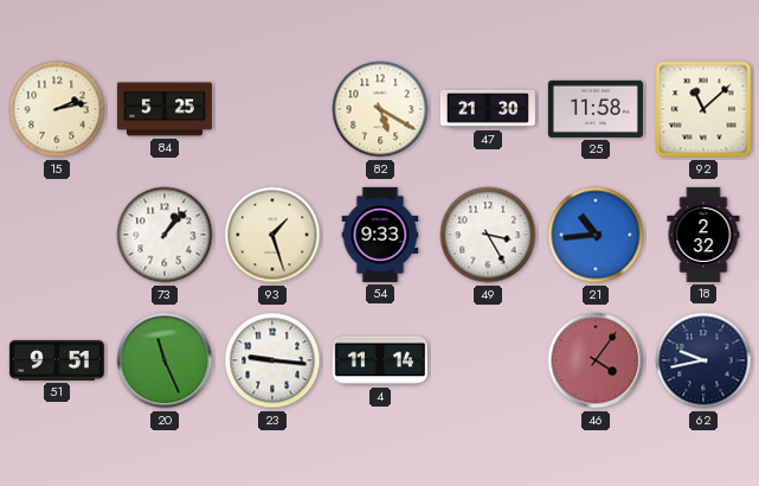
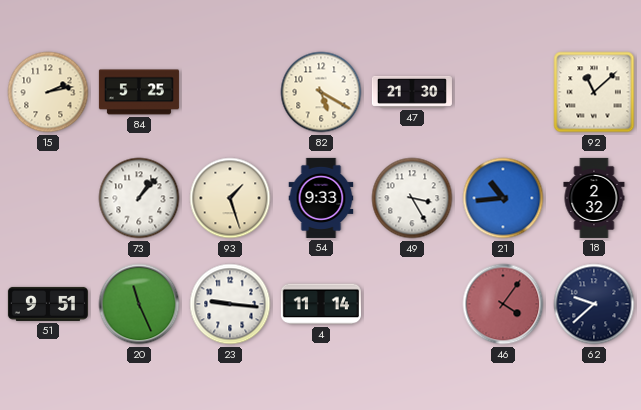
25: 11:58 -> none (596, 109)
62: 9:43 -> 9:38 (594, 304)
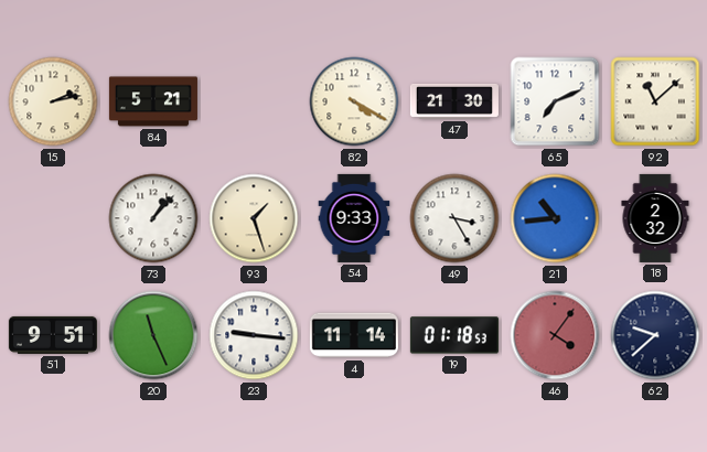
84: 5:25 -> 5:21 (153, 101)
82: 5:20 -> 4:20 (354, 101)
65: none -> 7:11 (555, 101)
19: none -> 01:18 (454, 335)
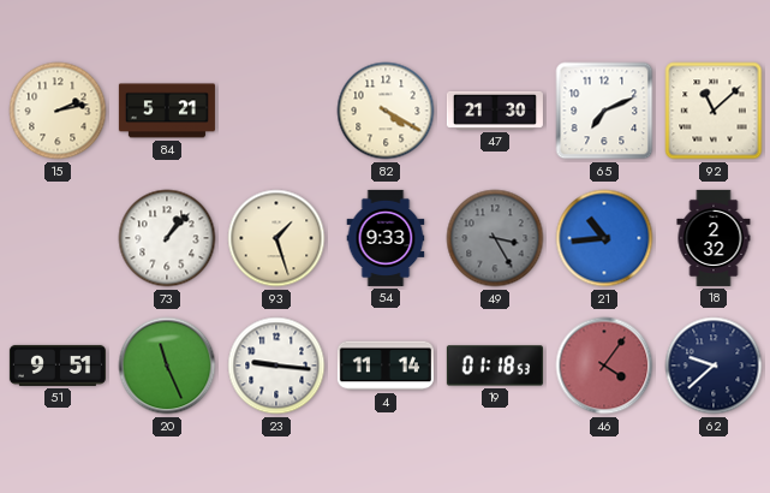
49 dial: white -> grey (495, 238)
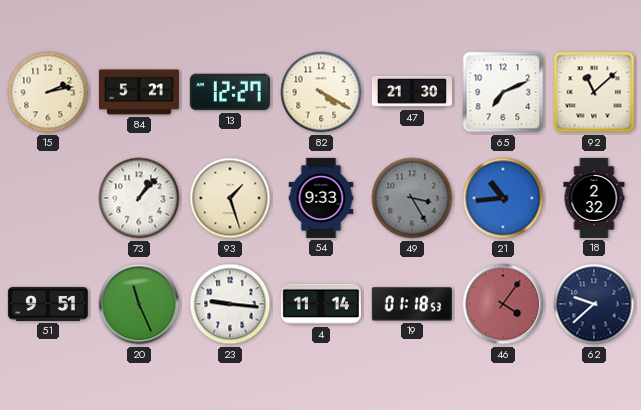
13: none -> 12:27 (230, 92)
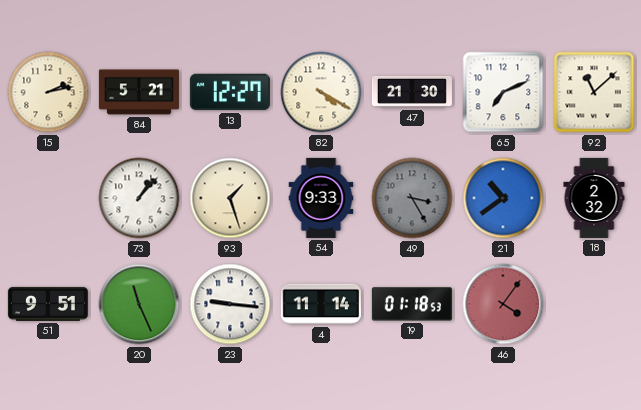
21: 10:44 -> 10:39 (503, 198)
62: 9:38 -> none (594, 304)
